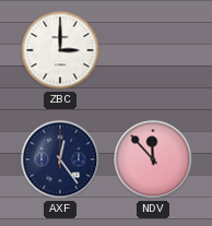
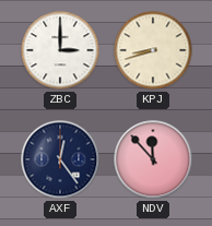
KPJ: none -> 8:42 (153, 50)
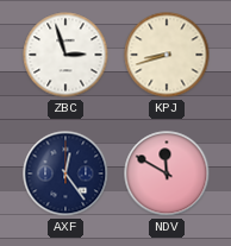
ZBC: 3:00 -> 2:57 (65, 55)
NDV: 11:53 -> 11:50 (167, 174)
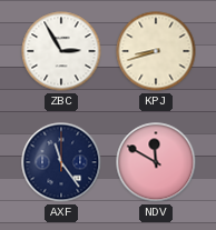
ZBC: 2:57 -> 2:55 (61, 51)
AXF: 12:24 -> 11:24 (61, 162)
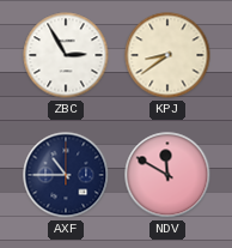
KPJ: 8:42 -> 8:39 (167, 55)
AXF: 11:24 -> 10:45 (66, 175)
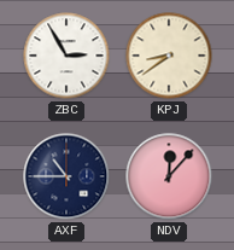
NDV: 11:50 -> 12:07 (169, 176)
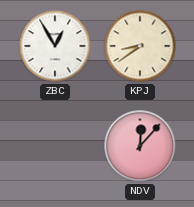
ZBC: 2:55 -> 12:55 (55, 46)
AXF: 10:45 -> none (66, 176)
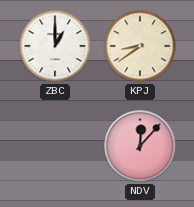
ZBC: 12:55 -> 1:00 (55, 46)
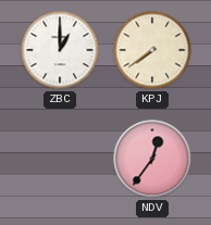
KPJ: 8:39 -> 7:39 (152, 50)
NDV: 12:07 -> 12:36 (152, 159)
